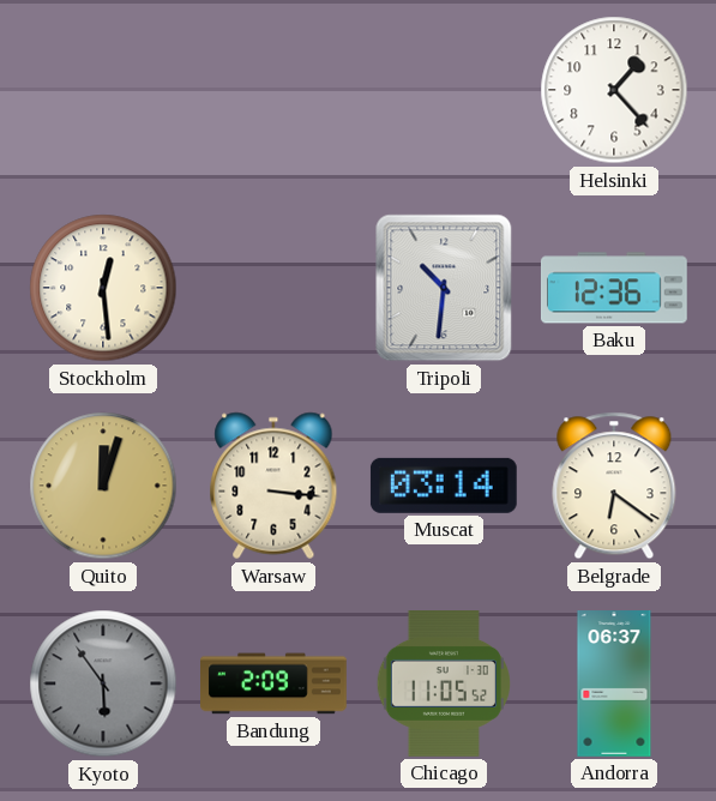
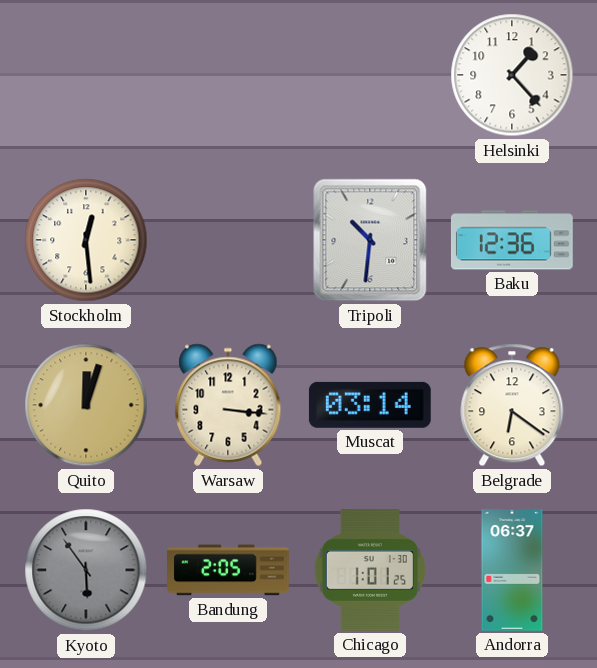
Bandung: 2:09 -> 2:05 (229, 570)
Chicago: 11:05 -> 1:01 (370, 571)
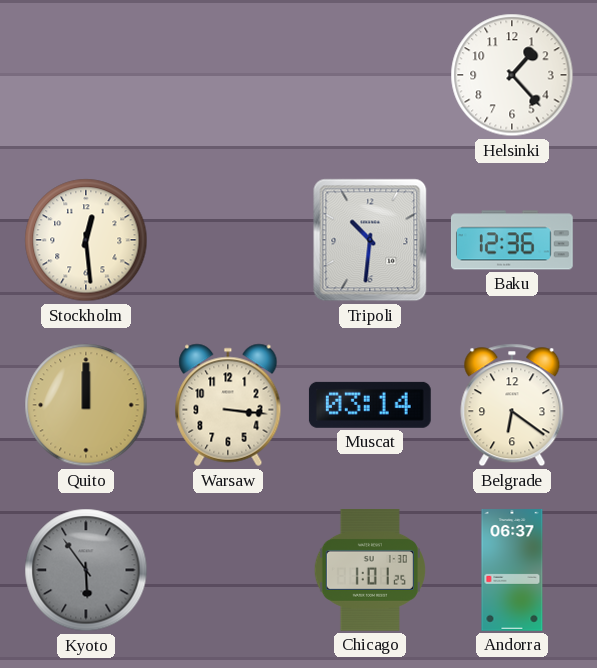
Quito: 12:03 -> 12:00 (86, 405)
Bandung: 2:05 -> none (229, 570)
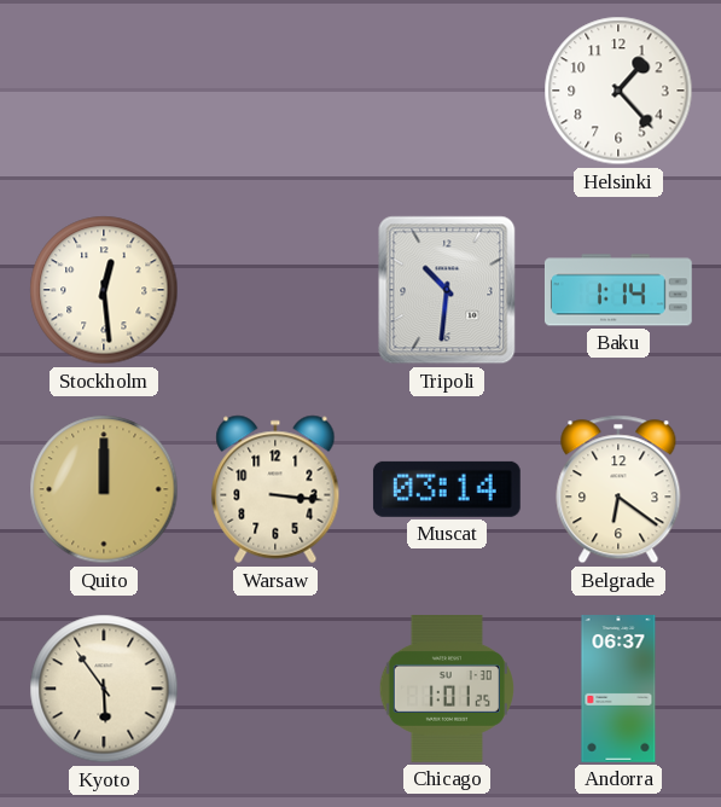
Baku: 12:36 -> 1:14 (618, 290)
Kyoto dial: grey -> cream (104, 689)
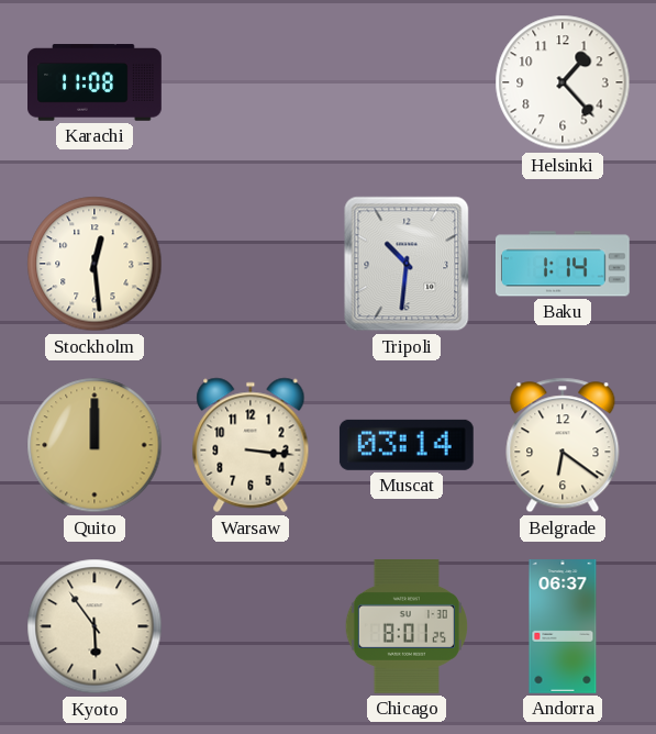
Karachi: none -> 11:08 (94, 82)
Chicago: 1:01 -> 8:01 (407, 627)
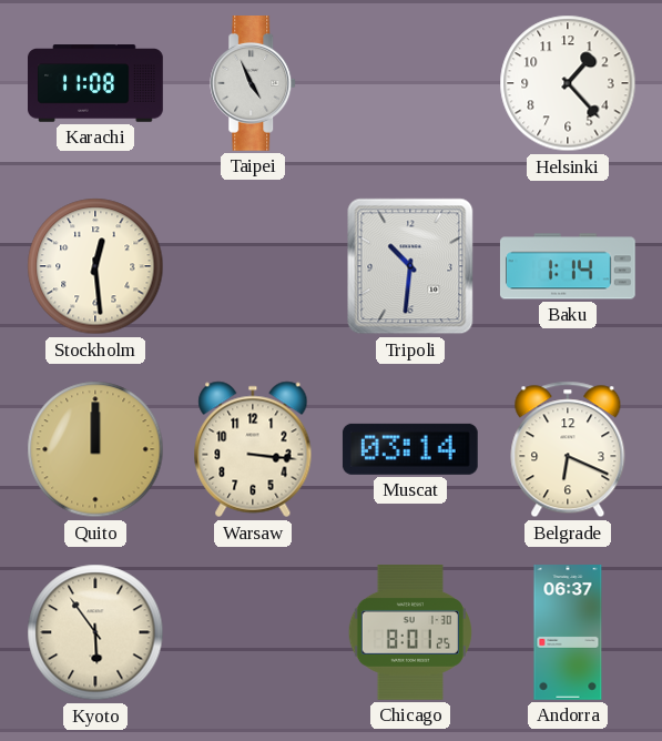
Taipei: none -> 4:56 (254, 84)
Belgrade: 6:21 -> 6:19 (568, 449)
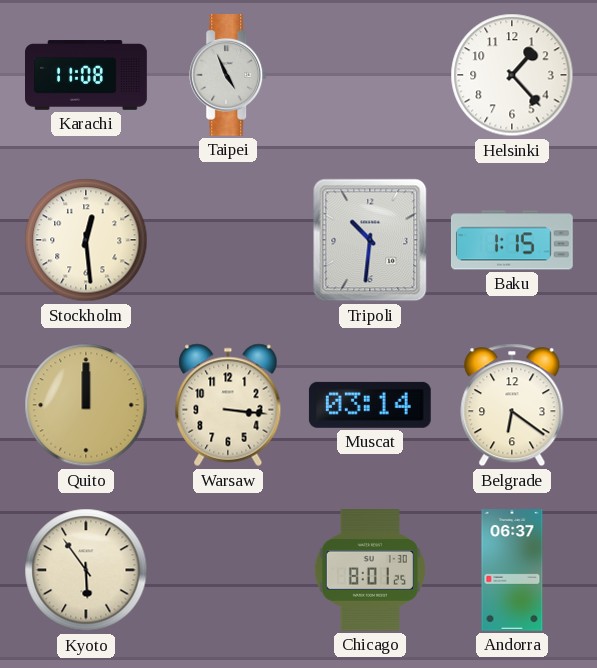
Baku: 1:14 -> 1:15 (512, 240)
Belgrade: 6:19 -> 6:21 (512, 405)
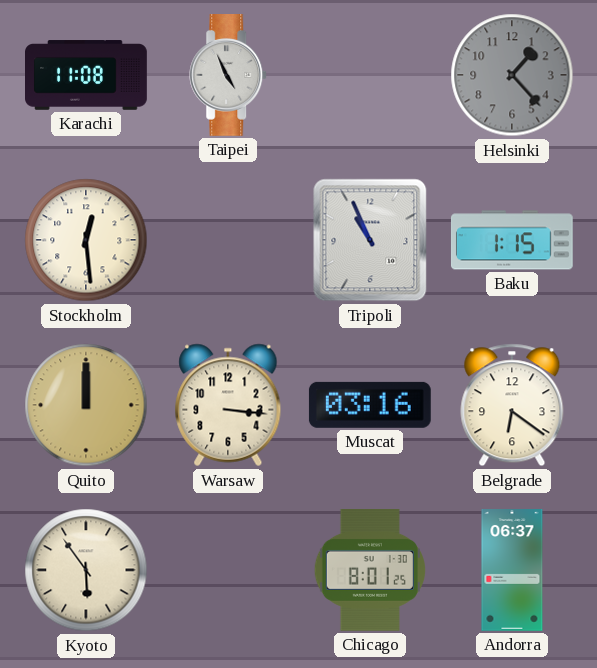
Helsinki dial: white -> grey (512, 75)
Tripoli: 10:31 -> 10:56 (370, 240)
Muscat: 03:14 -> 03:16 (370, 405)
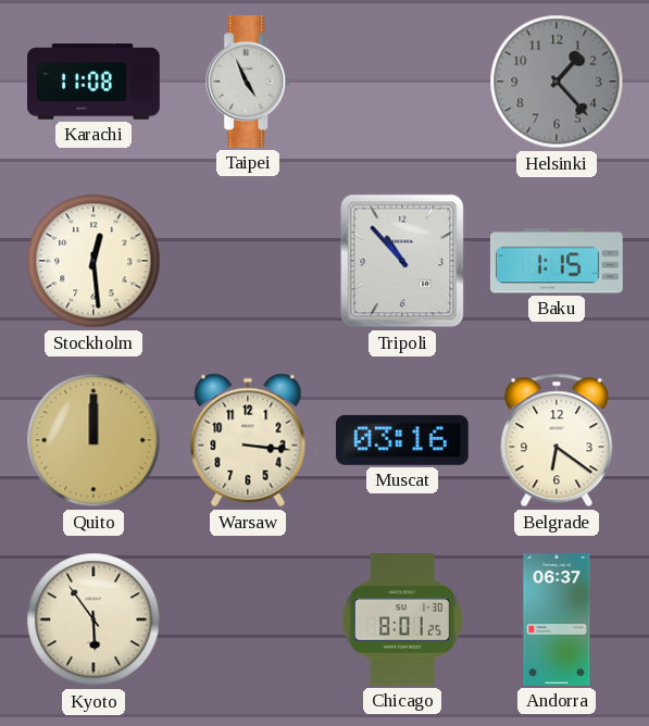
Tripoli: 10:56 -> 10:53 (402, 261)
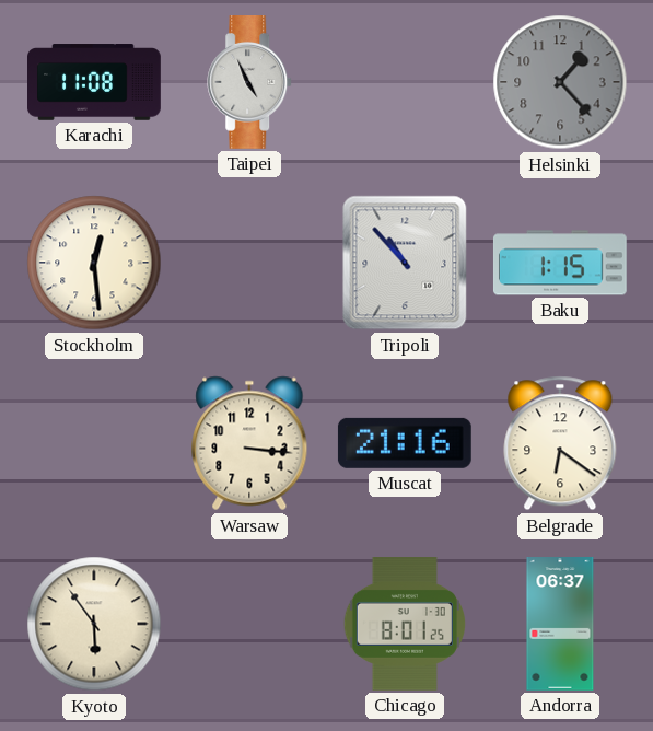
Quito: 12:00 -> none (93, 440)
Muscat: 03:16 -> 21:16 (405, 443)
